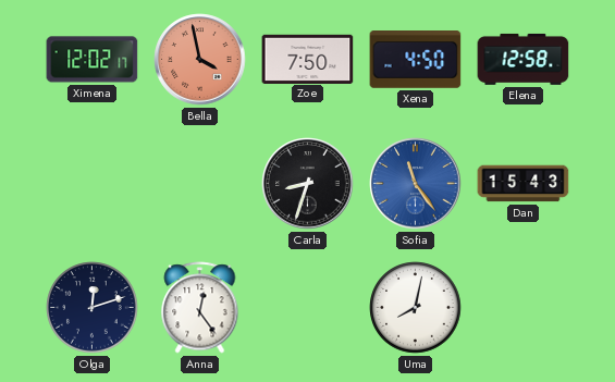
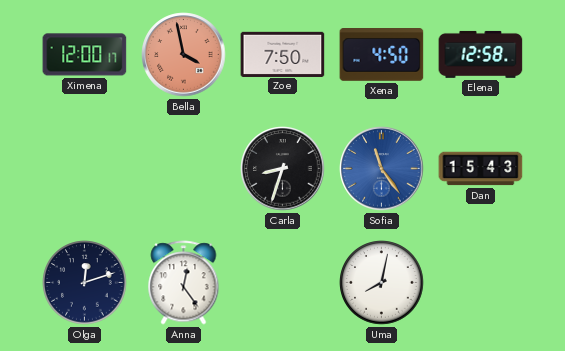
Ximena: 12:02 -> 12:00 (85, 55)
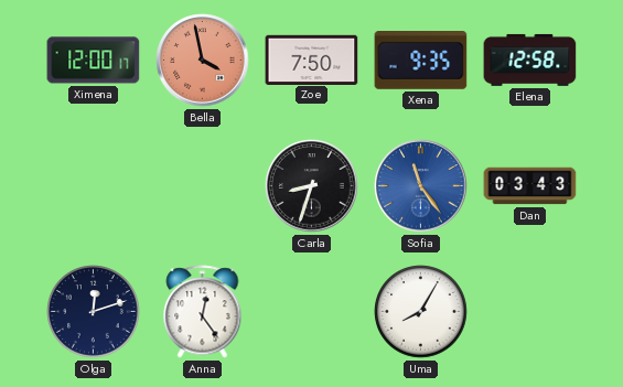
Xena: 4:50 -> 9:35 (421, 61)
Dan: 15:43 -> 03:43 (530, 186)
Uma: 8:02 -> 8:05 (421, 312)
